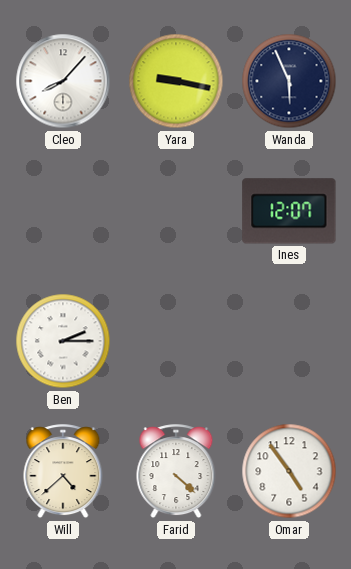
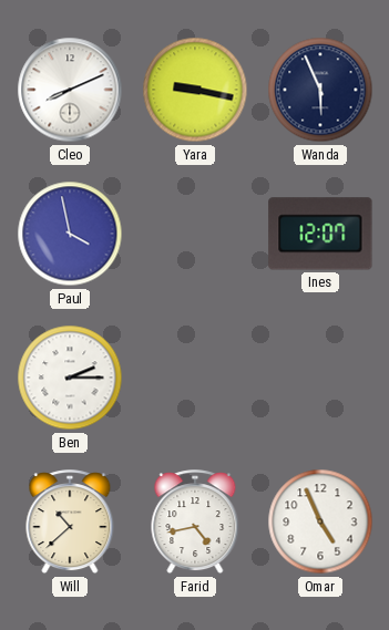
Cleo: 8:07 -> 8:11 (70, 90)
Paul: none -> 3:58 (70, 234)
Will: 4:38 -> 10:38 (70, 523)
Farid: 4:22 -> 4:43 (195, 523)
Omar: 4:54 -> 4:56 (320, 521)
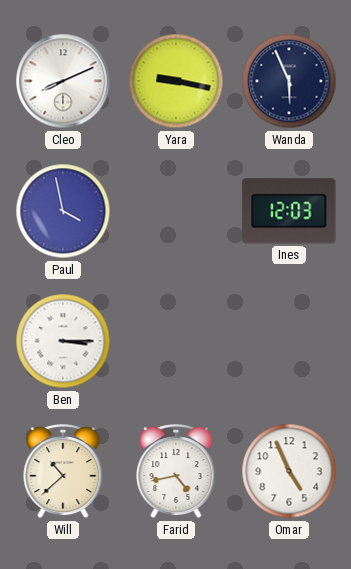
Ines: 12:07 -> 12:03 (289, 211)
Ben: 2:15 -> 3:15 (63, 341)
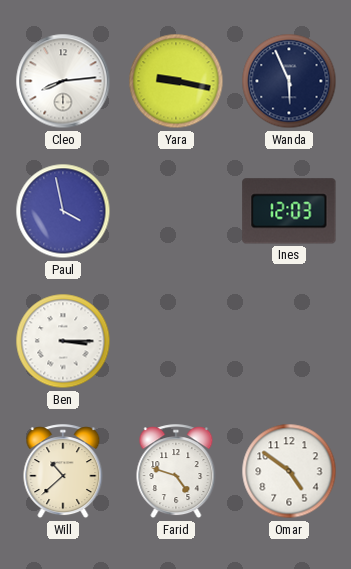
Cleo: 8:11 -> 8:14 (63, 81)
Farid: 4:43 -> 4:48 (176, 472)
Omar: 4:56 -> 4:51 (289, 471)
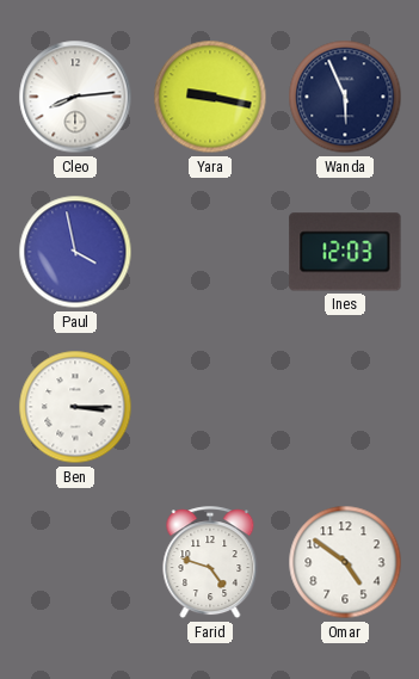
Will: 10:38 -> none (63, 472)
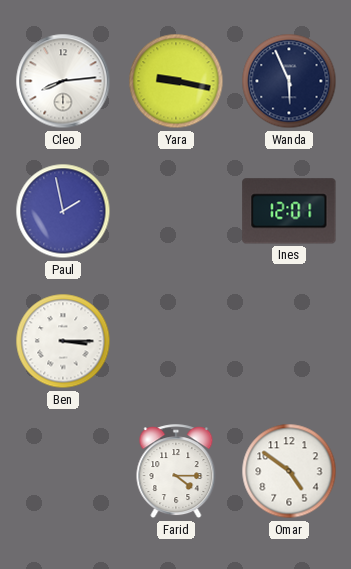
Paul: 3:58 -> 1:58 (63, 211)
Ines: 12:03 -> 12:01 (289, 211)
Farid: 4:48 -> 4:15 (176, 472)
